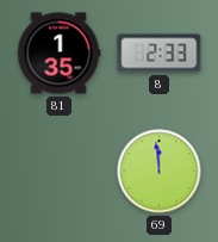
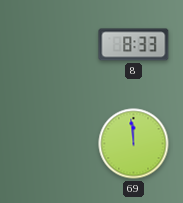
81: 1:35 -> none (58, 54)
8: 2:33 -> 8:33 (134, 45)
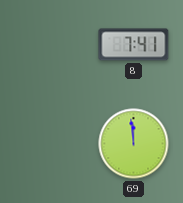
8: 8:33 -> 7:41 (134, 45)
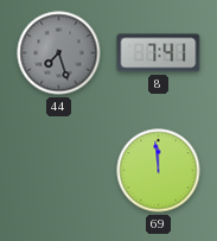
44: none -> 7:27 (59, 53)
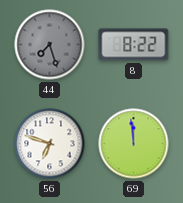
8: 7:41 -> 8:22 (134, 45)
56: none -> 6:48 (50, 144)
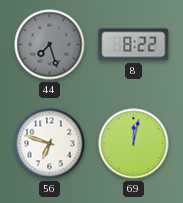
69: 11:59 -> 12:02 (134, 144)
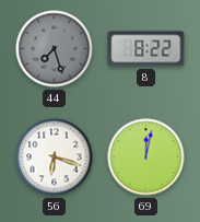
56: 6:48 -> 6:18 (55, 157)
